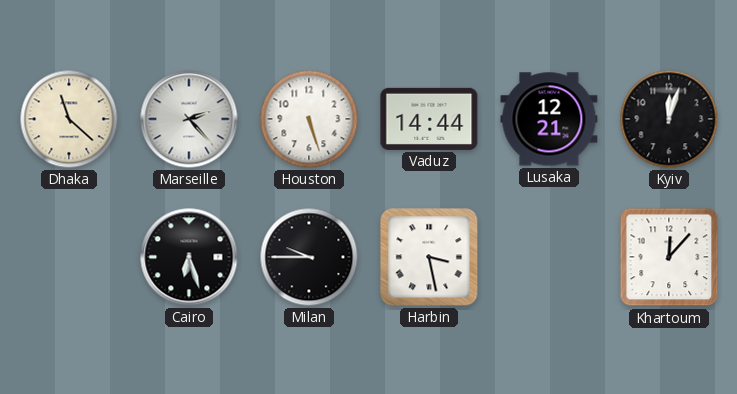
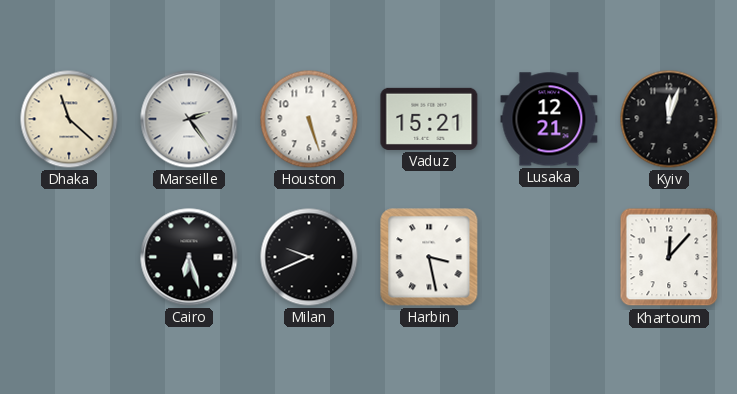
Marseille: 2:23 -> 2:24 (189, 119)
Vaduz: 14:44 -> 15:21 (429, 119)
Milan: 9:45 -> 9:41 (309, 257)
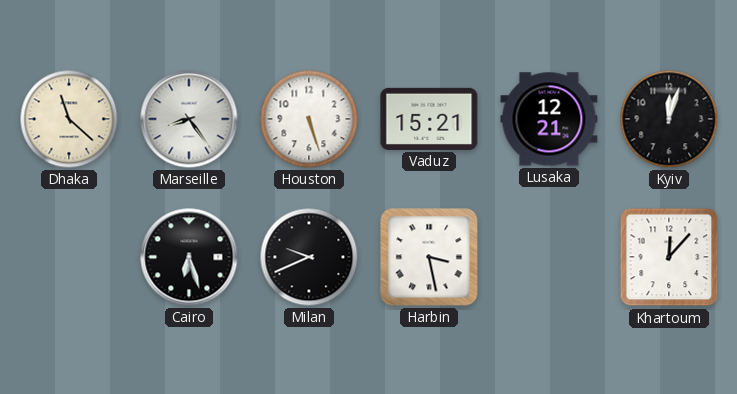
Marseille: 2:24 -> 8:24 (189, 119)
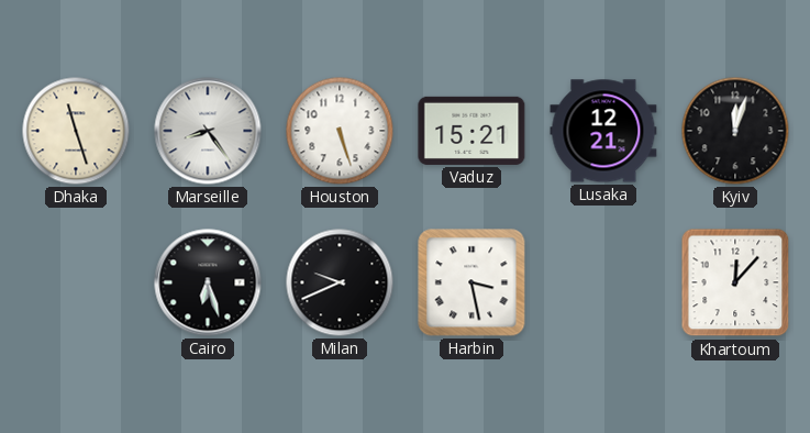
Dhaka: 11:22 -> 11:27 (76, 131)
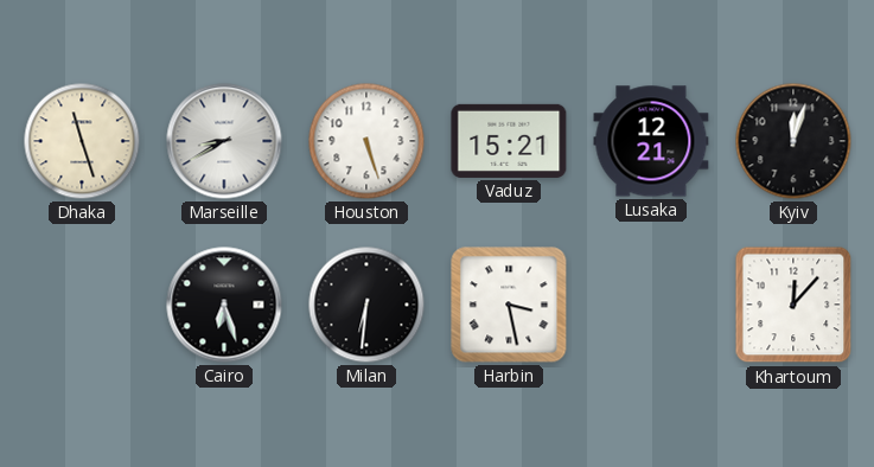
Marseille: 8:24 -> 8:40 (224, 141)
Milan: 9:41 -> 6:31 (366, 305)
